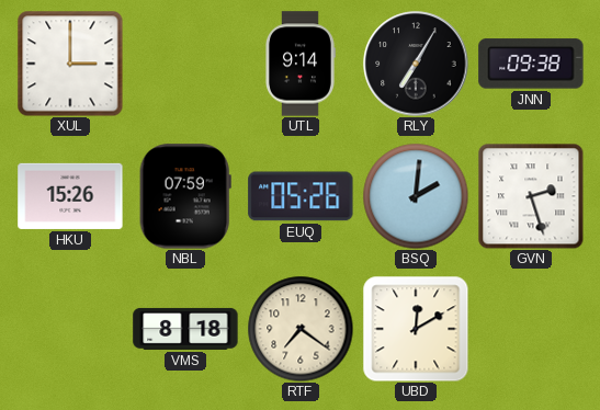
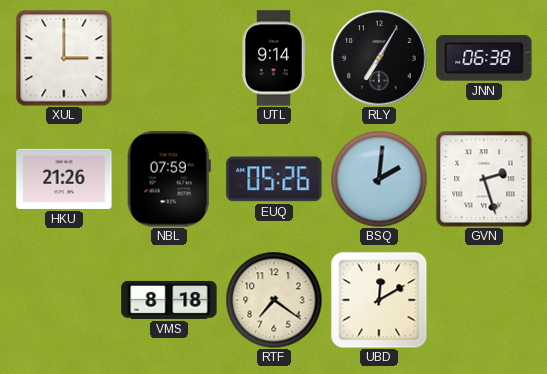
JNN: 09:38 -> 06:38 (484, 58)
HKU: 15:26 -> 21:26 (64, 179)
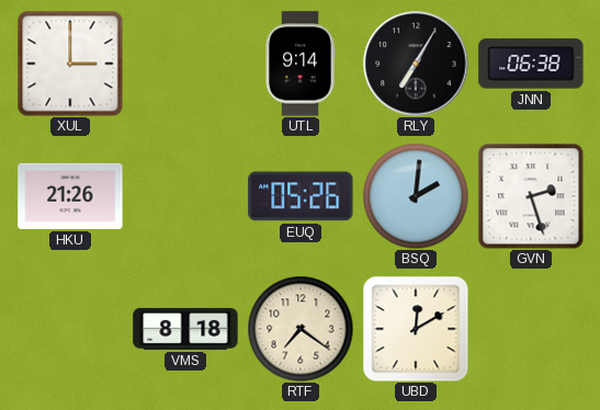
NBL: 07:59 -> none (169, 179)
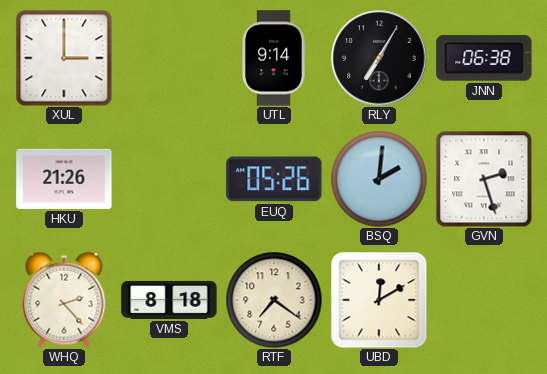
WHQ: none -> 2:23 (64, 300)
